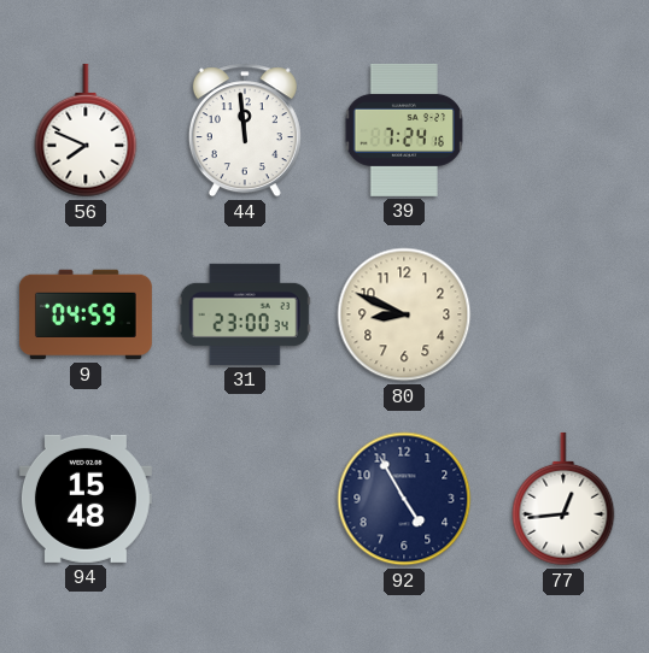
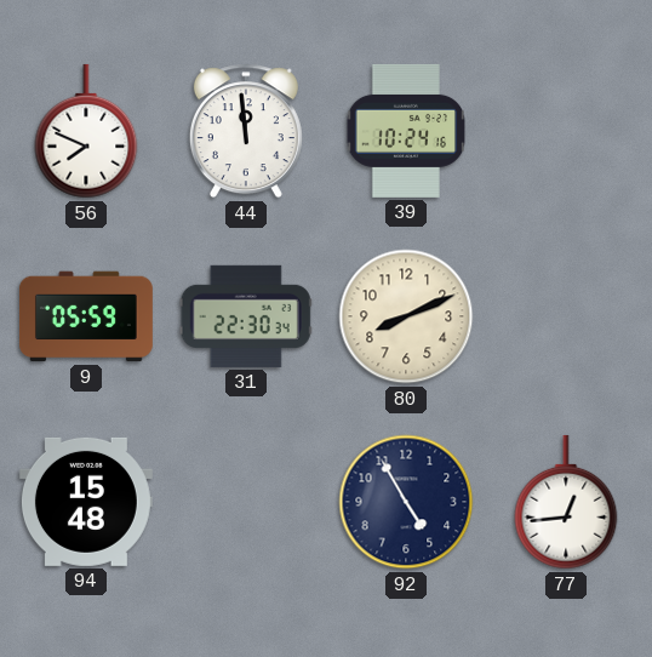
39: 7:24 -> 10:24 (405, 131)
9: 04:59 -> 05:59 (86, 316)
31: 23:00 -> 22:30 (246, 316)
80: 8:49 -> 8:11 (406, 316)
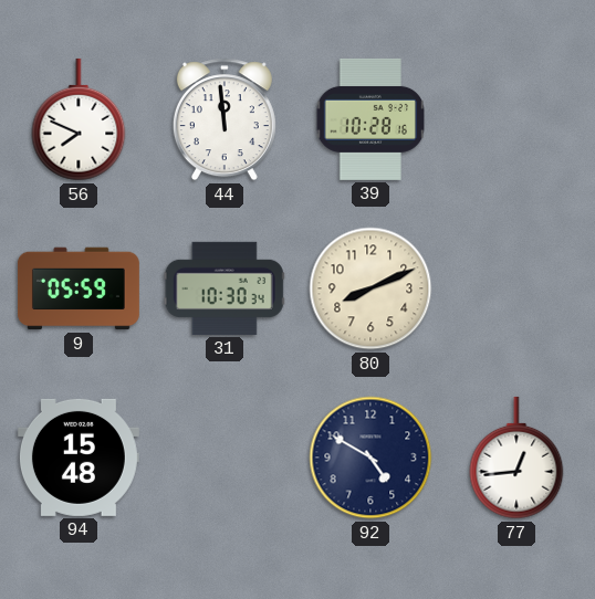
39: 10:24 -> 10:28 (369, 119)
31: 22:30 -> 10:30 (225, 288)
92: 4:55 -> 4:50 (370, 458)
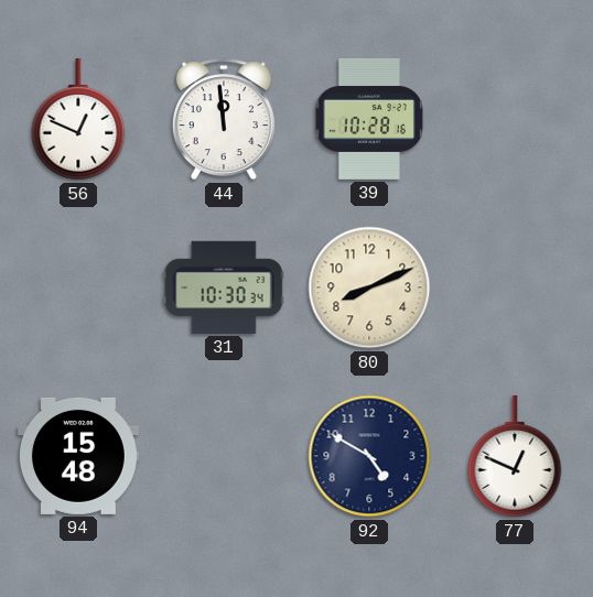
56: 7:49 -> 12:49 (78, 119)
9: 05:59 -> none (79, 288)
77: 12:44 -> 12:49 (515, 456)
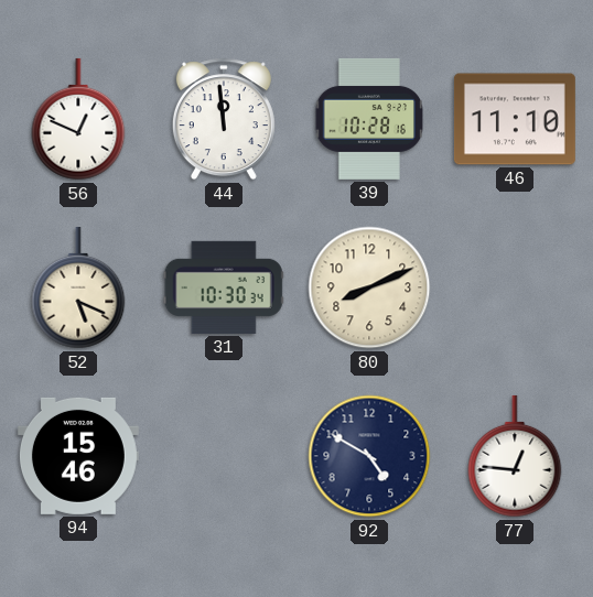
46: none -> 11:10 (515, 119)
52: none -> 5:19 (78, 287)
94: 15:48 -> 15:46 (78, 456)
77: 12:49 -> 12:46 (515, 456)
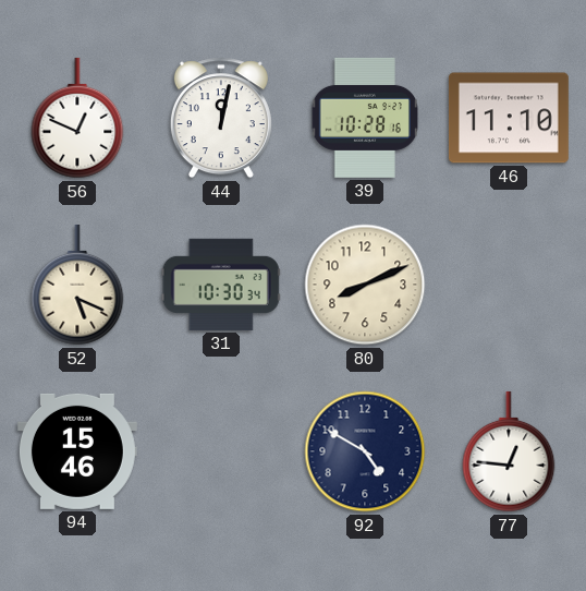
44: 11:59 -> 12:02 (221, 118)
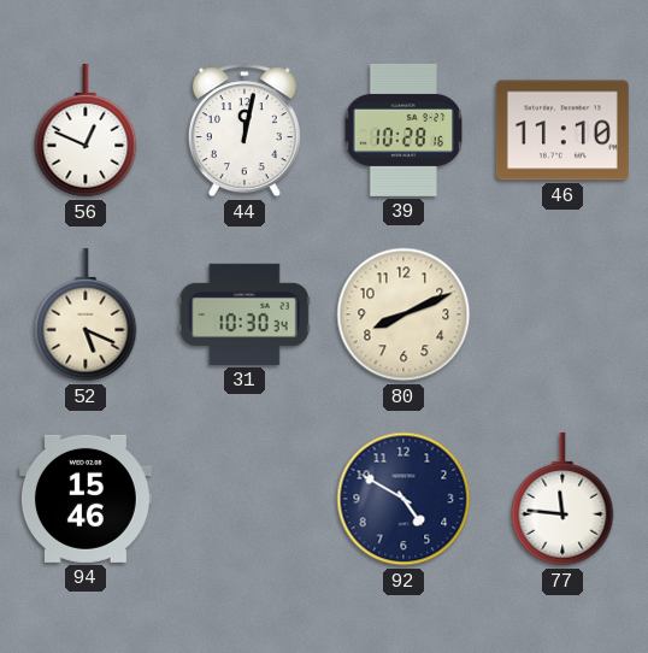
77: 12:46 -> 11:46 (562, 499)
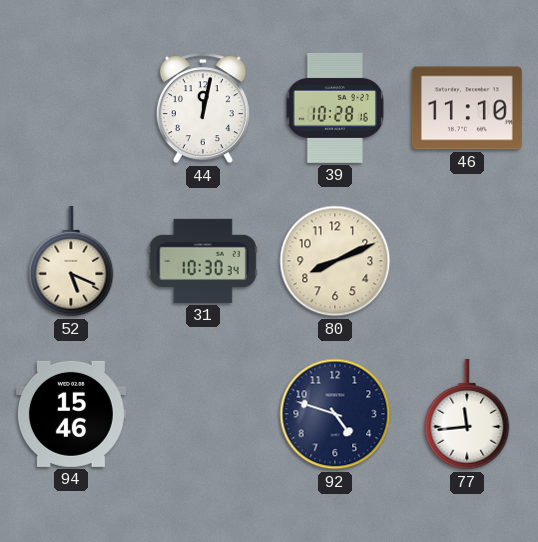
56: 12:49 -> none (86, 130)
92: 4:50 -> 4:48 (335, 414)
77: 11:46 -> 11:44 (467, 414)
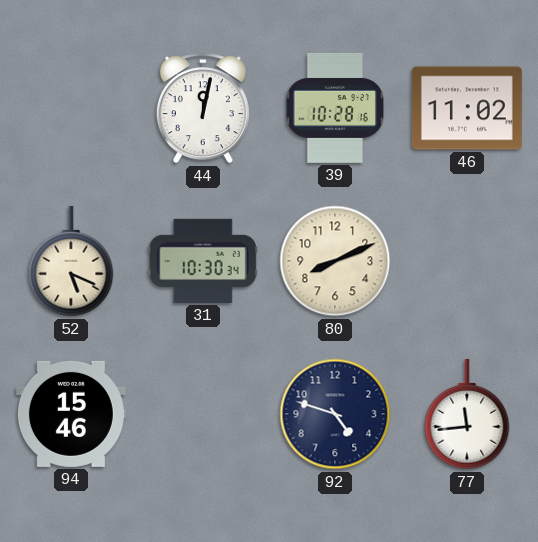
46: 11:10 -> 11:02 (467, 108)
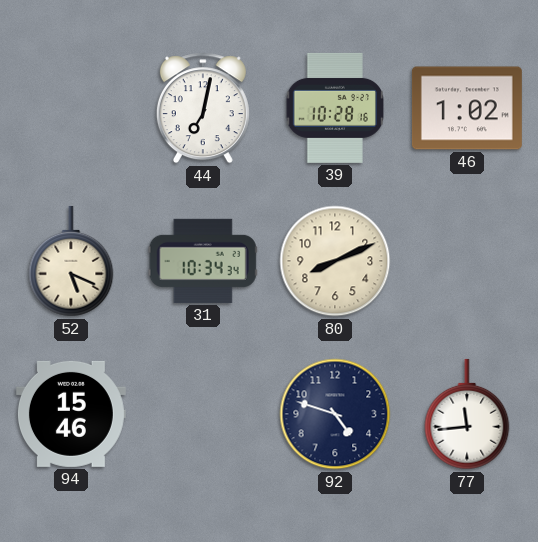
44: 12:02 -> 7:02 (203, 108)
46: 11:02 -> 1:02 (467, 108)
31: 10:30 -> 10:34 (203, 261)
